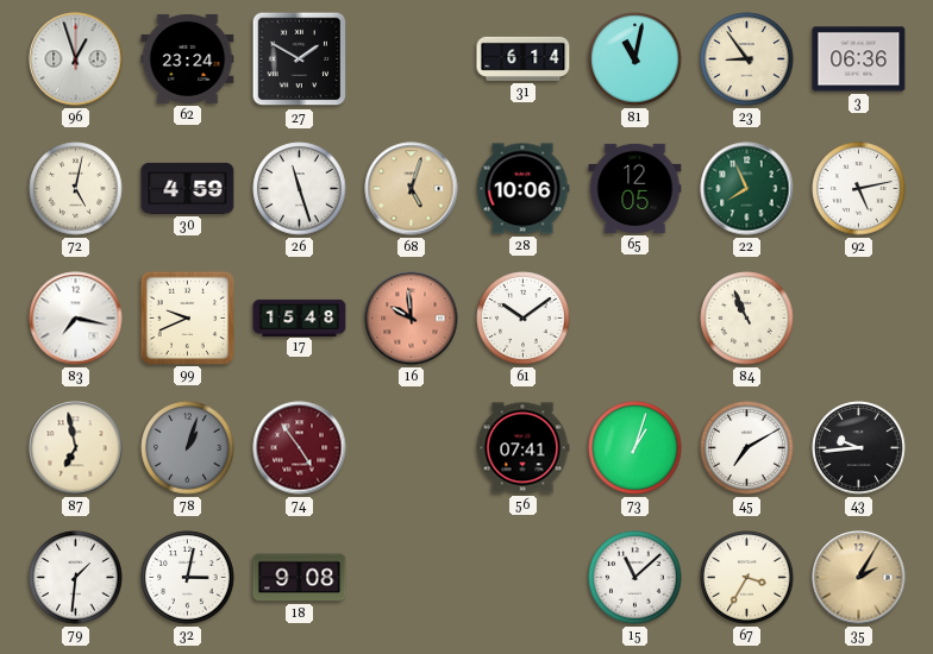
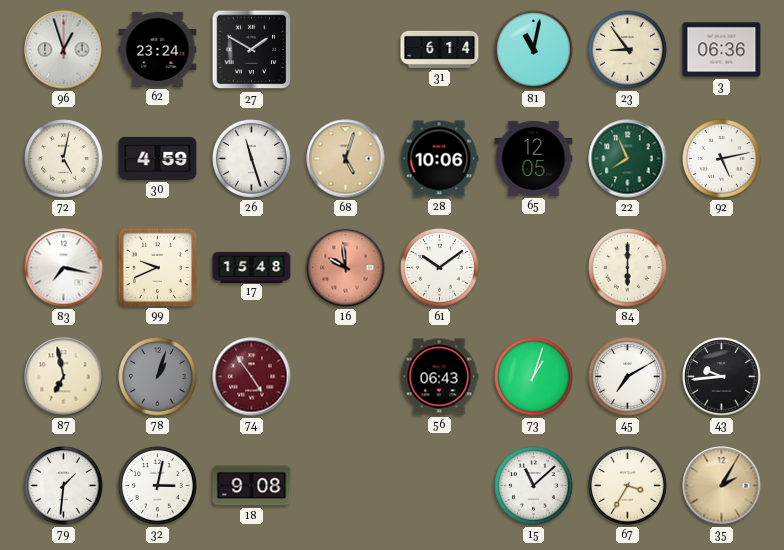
84: 10:56 -> 6:00 (628, 268)
56: 07:41 -> 06:43 (439, 377)
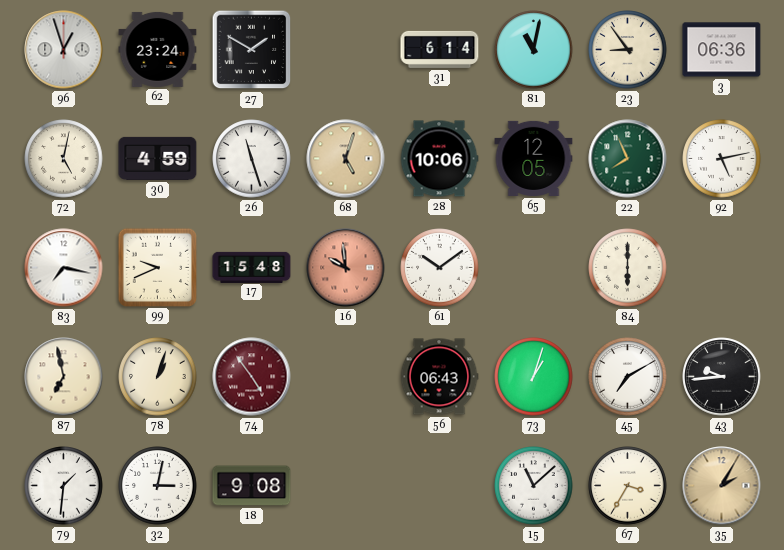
78 dial: grey -> cream (158, 377)
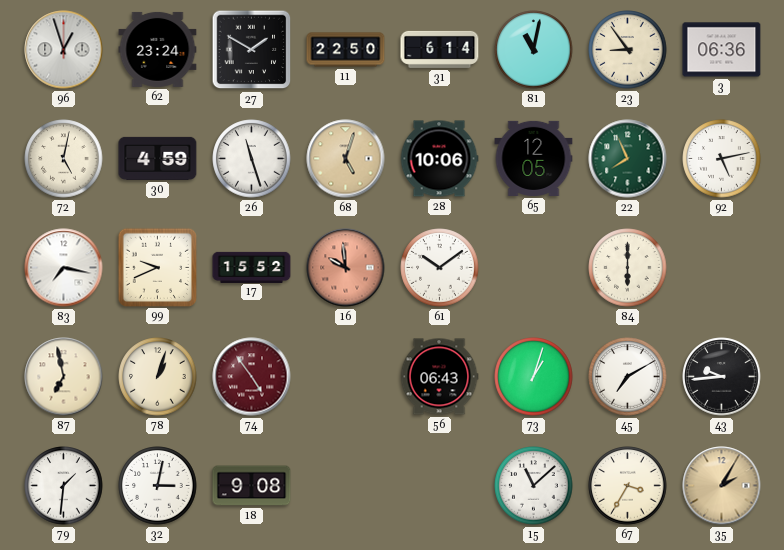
11: none -> 22:50 (346, 50)
17: 15:48 -> 15:52 (252, 267)
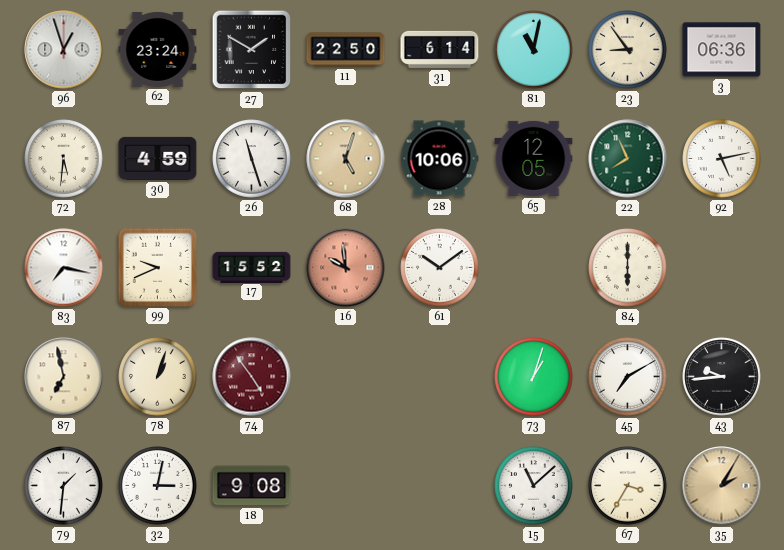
72: 5:02 -> 5:31 (64, 159)
56: 06:43 -> none (439, 377)
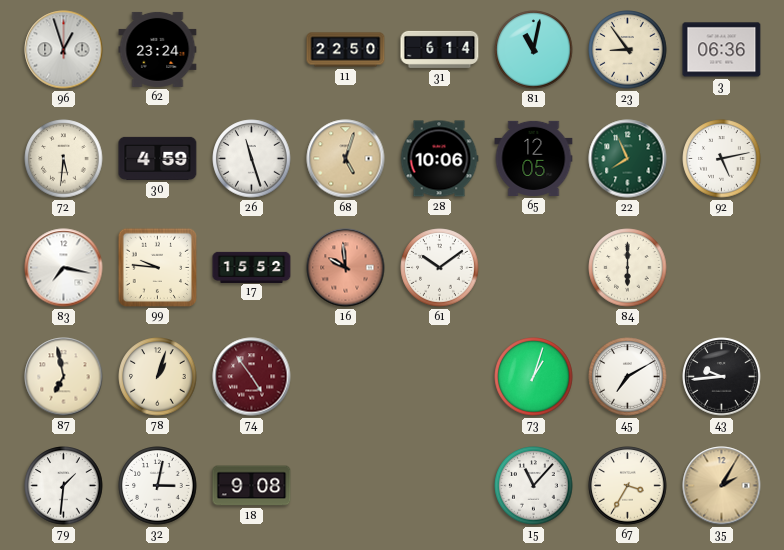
27: 1:50 -> none (252, 50)
99: 9:41 -> 9:46 (157, 267)
15: 11:08 -> 11:07 (534, 486)
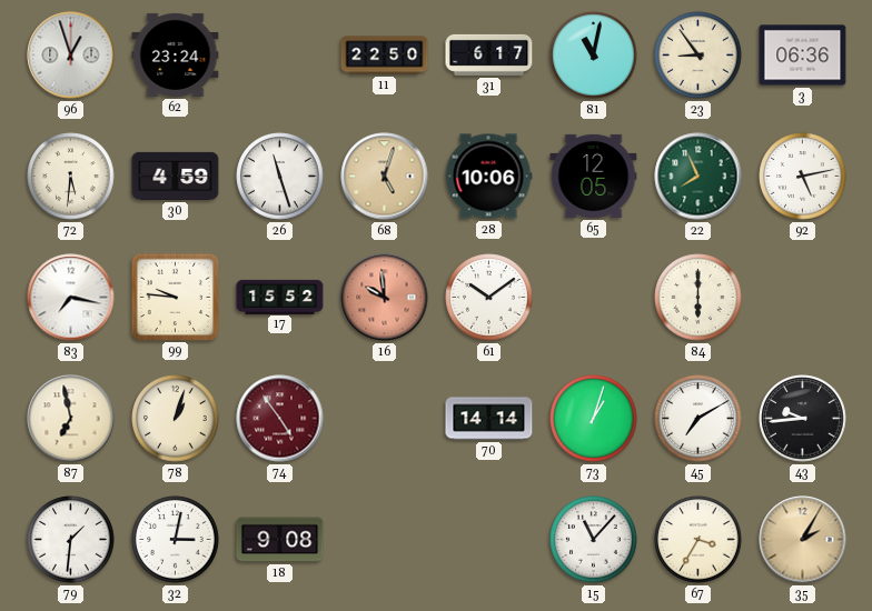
31: 6:14 -> 6:17 (489, 54)
70: none -> 14:14 (489, 419)
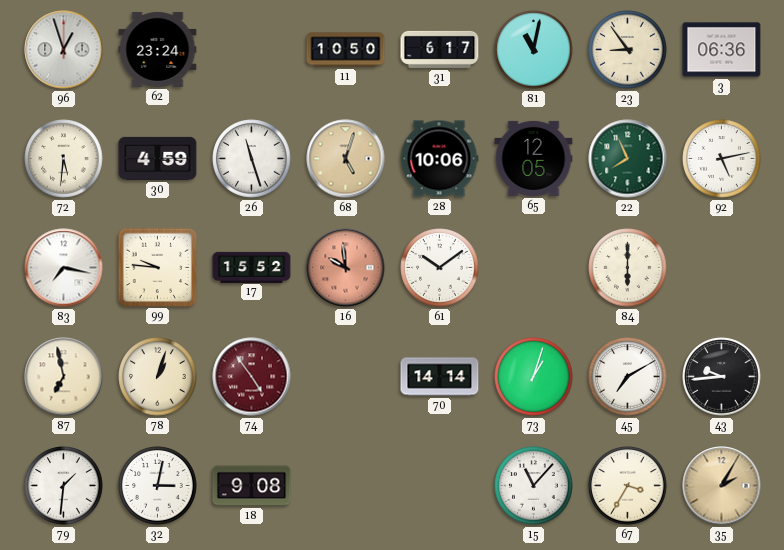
11: 22:50 -> 10:50 (346, 50)
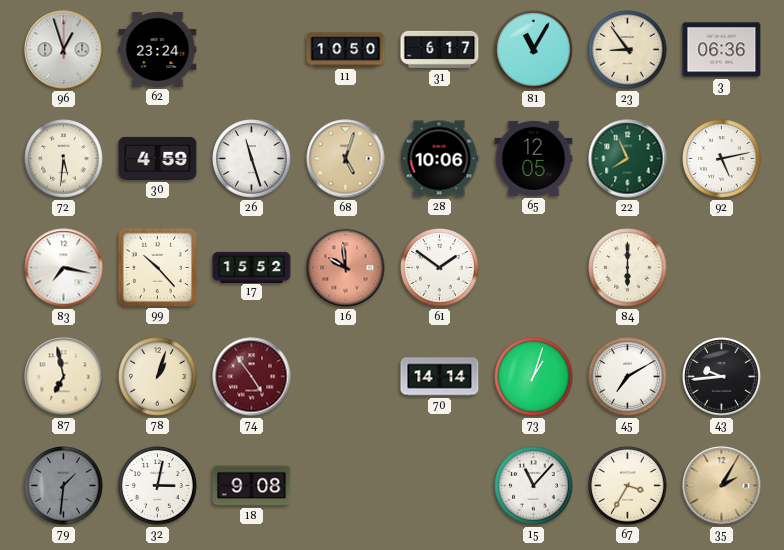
81: 11:02 -> 11:05 (534, 50)
99: 9:46 -> 10:23 (157, 267)
61: 10:09 -> 1:51 (440, 268)
79 dial: white -> grey (64, 486)
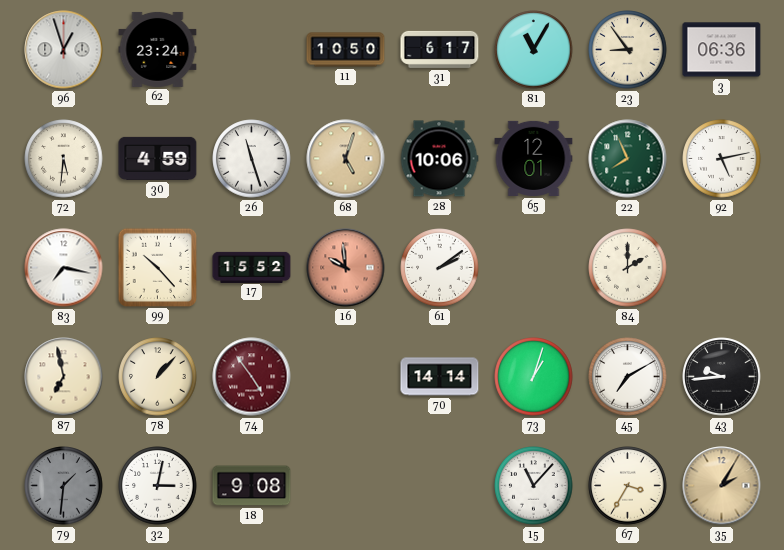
65: 12:05 -> 12:01 (534, 158)
61: 1:51 -> 2:09 (440, 268)
84: 6:00 -> 2:00 (628, 268)
78: 1:03 -> 1:07 (158, 377)
